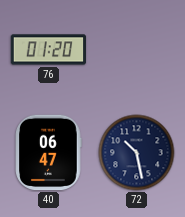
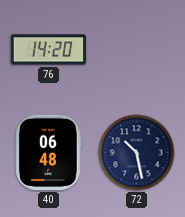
76: 01:20 -> 14:20 (49, 50)
40: 06:47 -> 06:48 (49, 153)
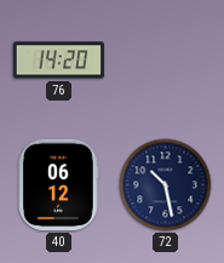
40: 06:48 -> 06:12 (59, 185)
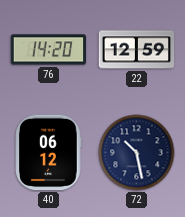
22: none -> 12:59 (137, 50)
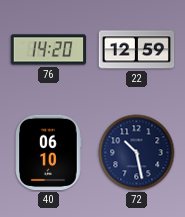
40: 06:12 -> 06:10 (49, 153)
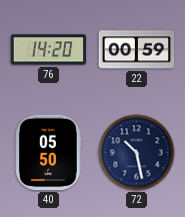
22: 12:59 -> 00:59 (137, 50)
40: 06:10 -> 05:50 (49, 153)
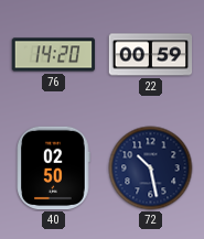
40: 05:50 -> 02:50 (54, 169)
